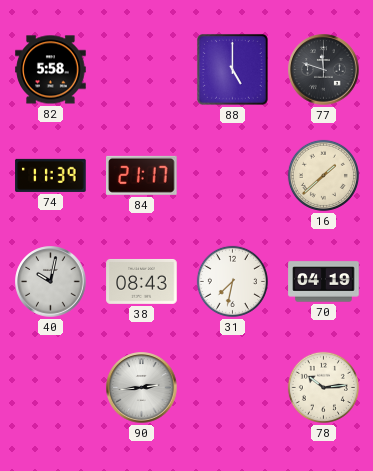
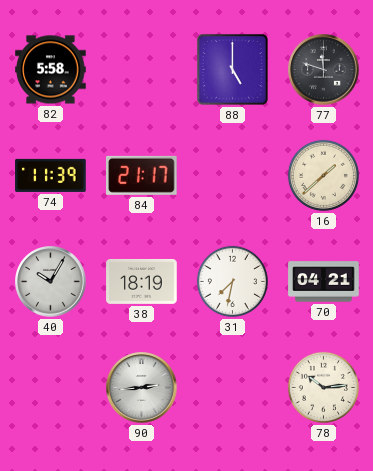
40: 10:02 -> 10:05 (51, 282)
38: 08:43 -> 18:19 (142, 281)
70: 04:19 -> 04:21 (324, 282)
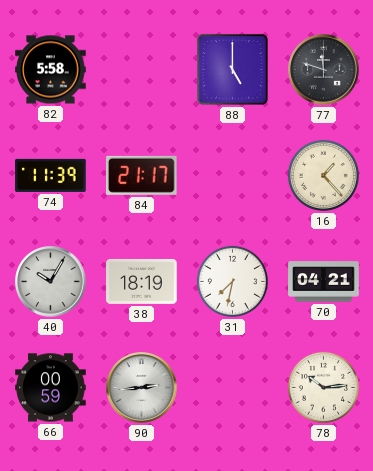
16: 1:38 -> 1:23 (323, 175)
66: none -> 00:59 (51, 388)
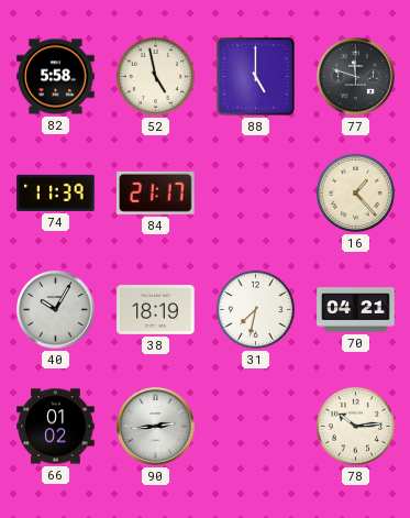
52: none -> 4:58 (155, 76)
66: 00:59 -> 01:02 (56, 427)
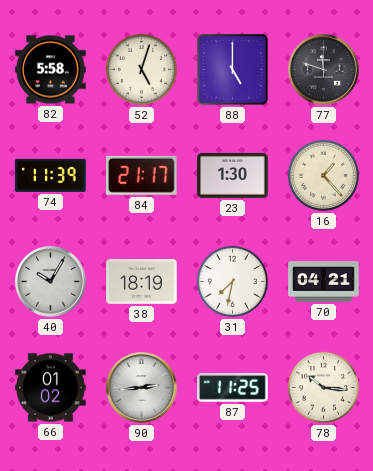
52: 4:58 -> 5:03 (141, 69)
23: none -> 1:30 (233, 176)
87: none -> 11:25 (233, 388)
78: 10:14 -> 10:16 (323, 387)
